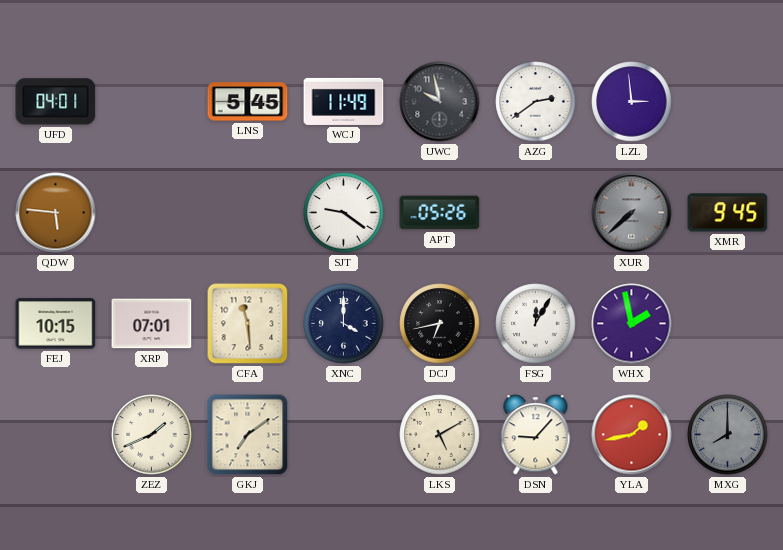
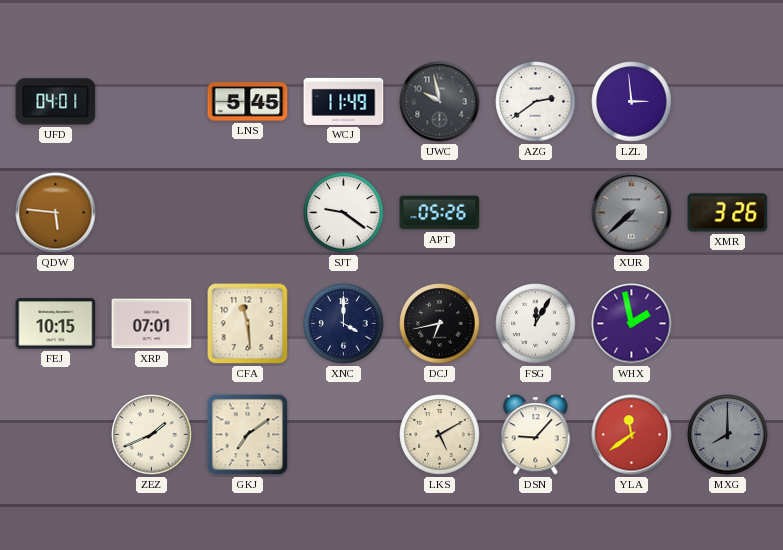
XMR: 9:45 -> 3:26 (728, 213)
YLA: 1:43 -> 11:39 (632, 435)
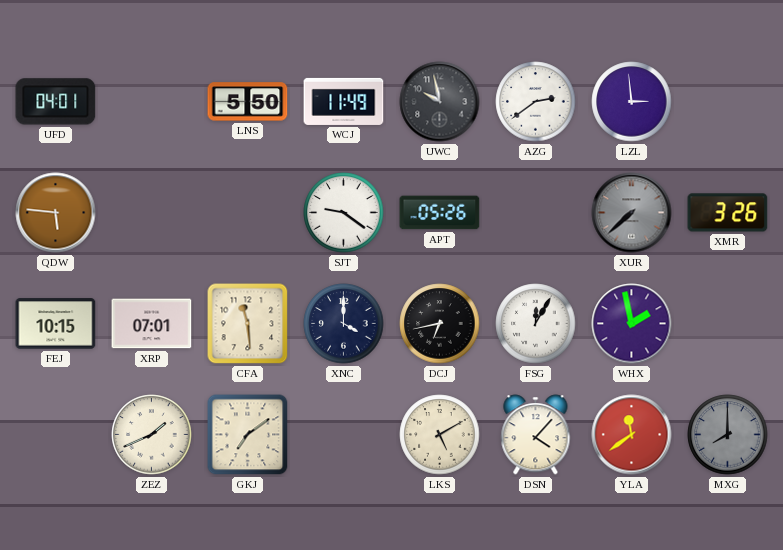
LNS: 5:45 -> 5:50 (248, 102)
DSN: 9:07 -> 4:07 (536, 435)
